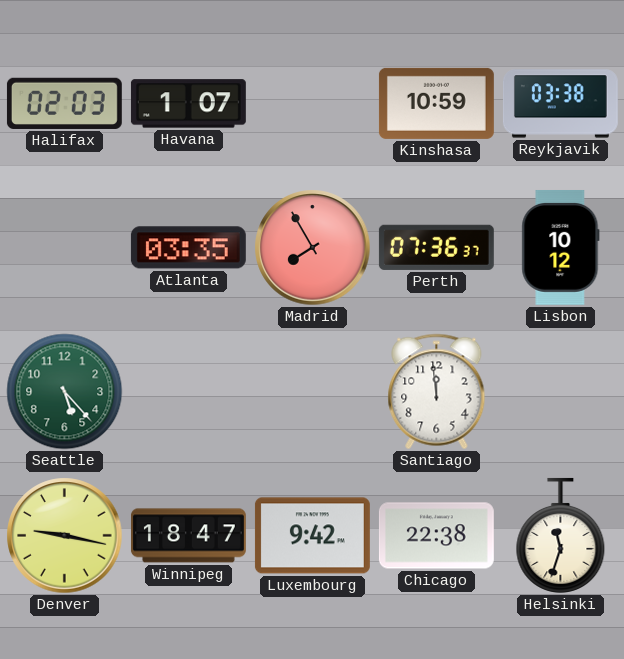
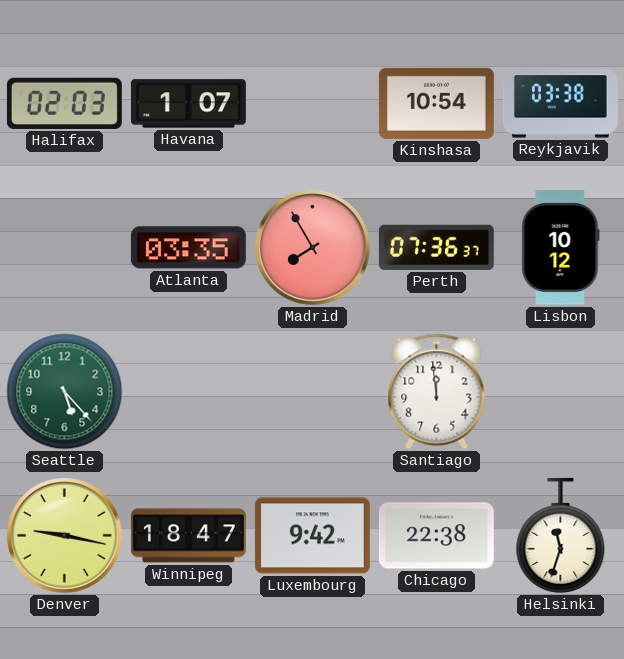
Kinshasa: 10:59 -> 10:54 (436, 103)
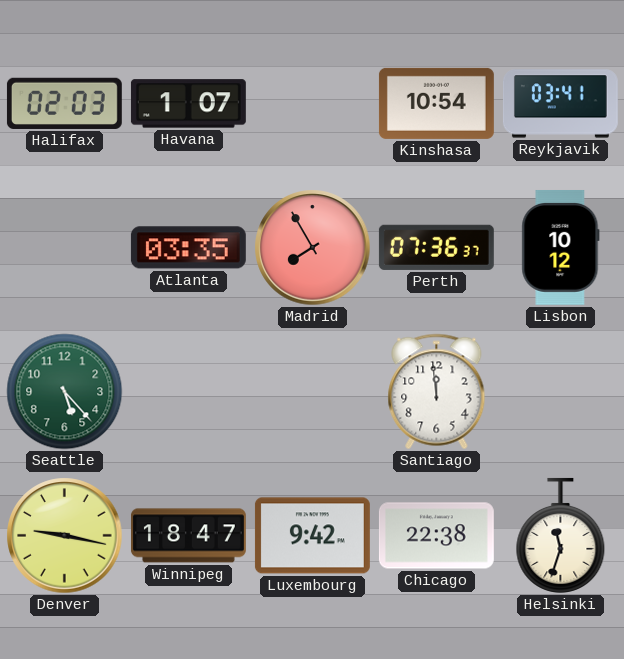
Reykjavik: 03:38 -> 03:41 (560, 104)
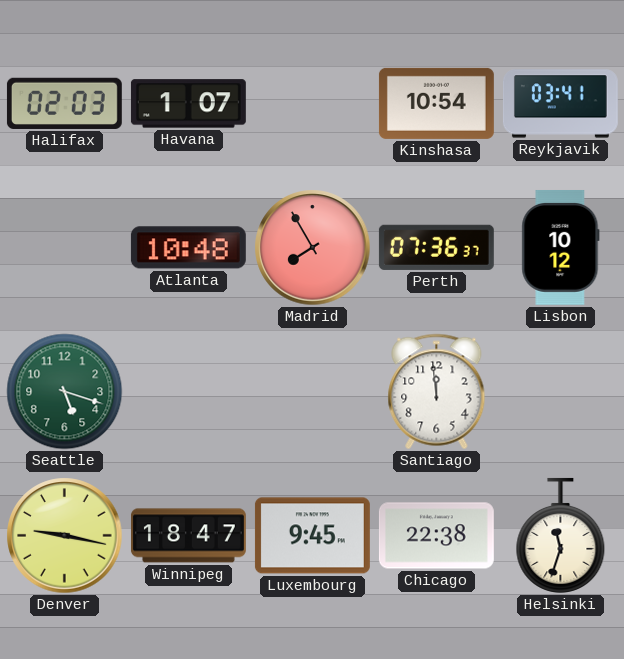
Atlanta: 03:35 -> 10:48 (188, 248)
Seattle: 5:23 -> 5:18 (65, 392)
Luxembourg: 9:42 -> 9:45 (312, 536)
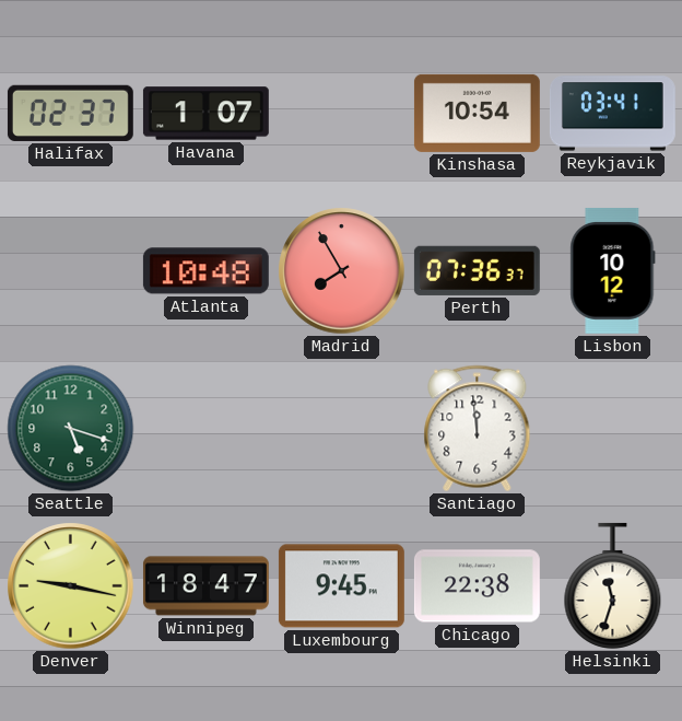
Halifax: 02:03 -> 02:37 (70, 113)
